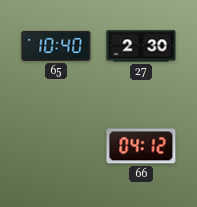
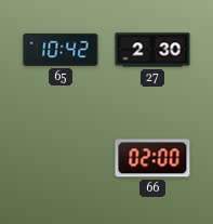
65: 10:40 -> 10:42 (61, 50)
66: 04:12 -> 02:00 (152, 158)
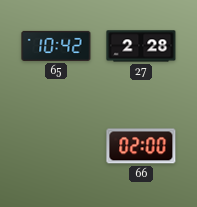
27: 2:30 -> 2:28 (141, 46)
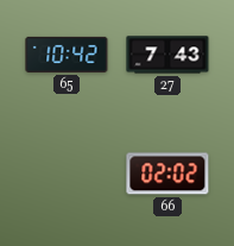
27: 2:28 -> 7:43 (167, 55)
66: 02:00 -> 02:02 (167, 174)
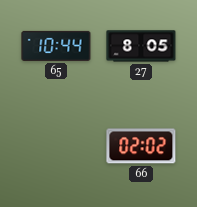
65: 10:42 -> 10:44 (56, 46)
27: 7:43 -> 8:05 (141, 46)
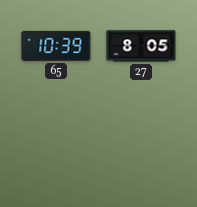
65: 10:44 -> 10:39 (56, 46)
66: 02:02 -> none (141, 146)
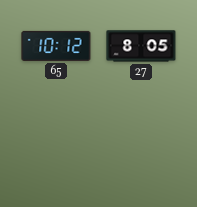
65: 10:39 -> 10:12 (56, 46)
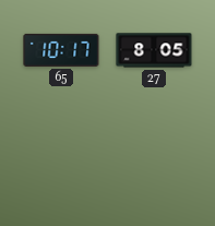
65: 10:12 -> 10:17 (61, 50)
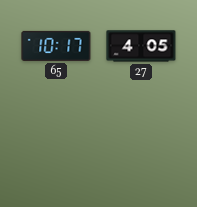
27: 8:05 -> 4:05 (141, 46)
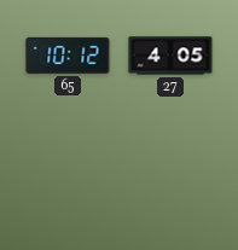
65: 10:17 -> 10:12 (68, 56)
